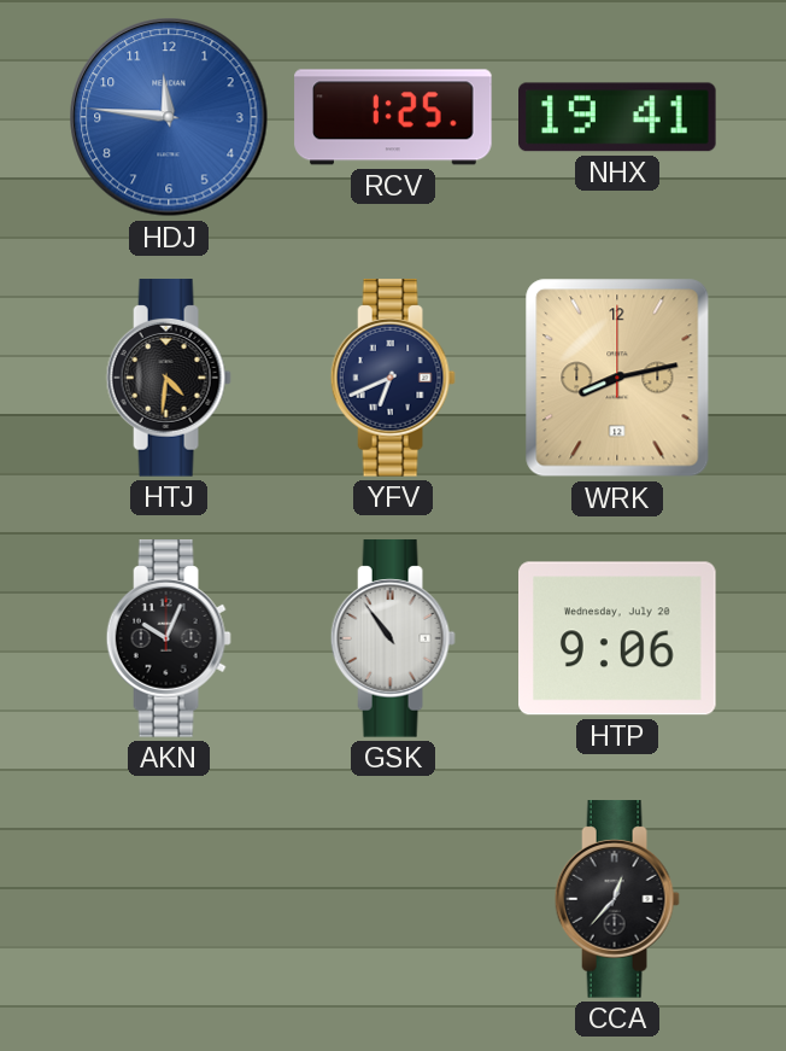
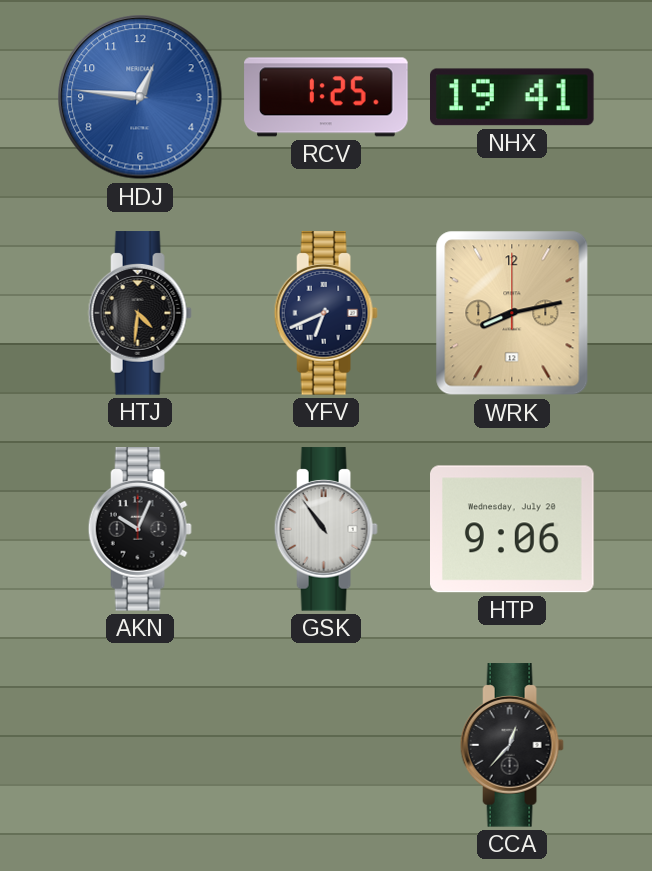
HDJ: 11:46 -> 12:46 (140, 97)
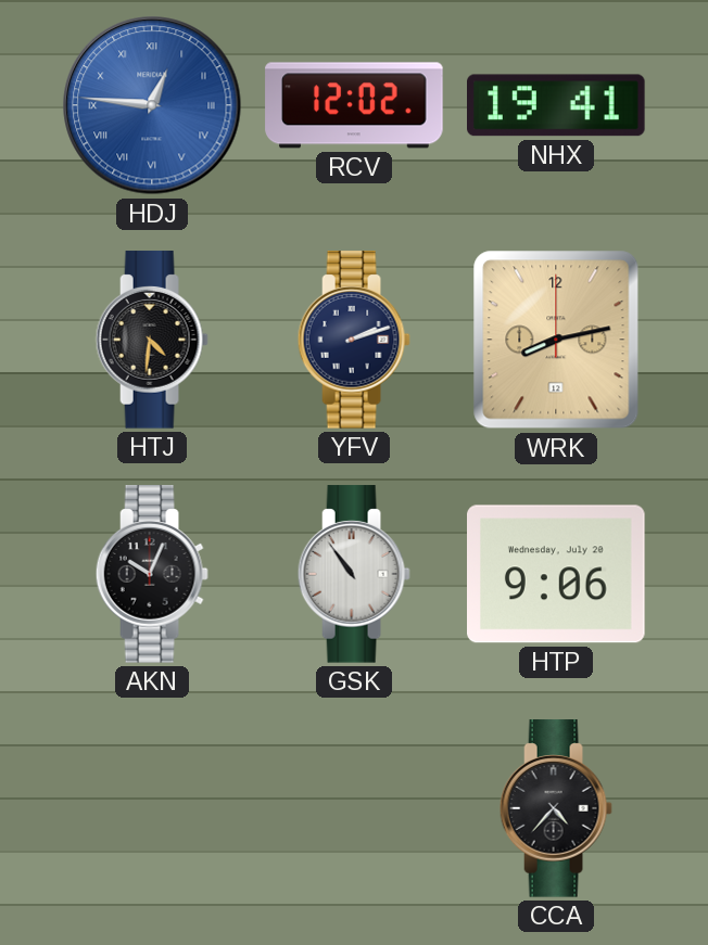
HDJ numerals: Arabic -> Roman (152, 105)
RCV: 1:25 -> 12:02 (354, 105)
YFV: 6:41 -> 2:12 (354, 340)
CCA: 12:37 -> 4:37 (556, 808)
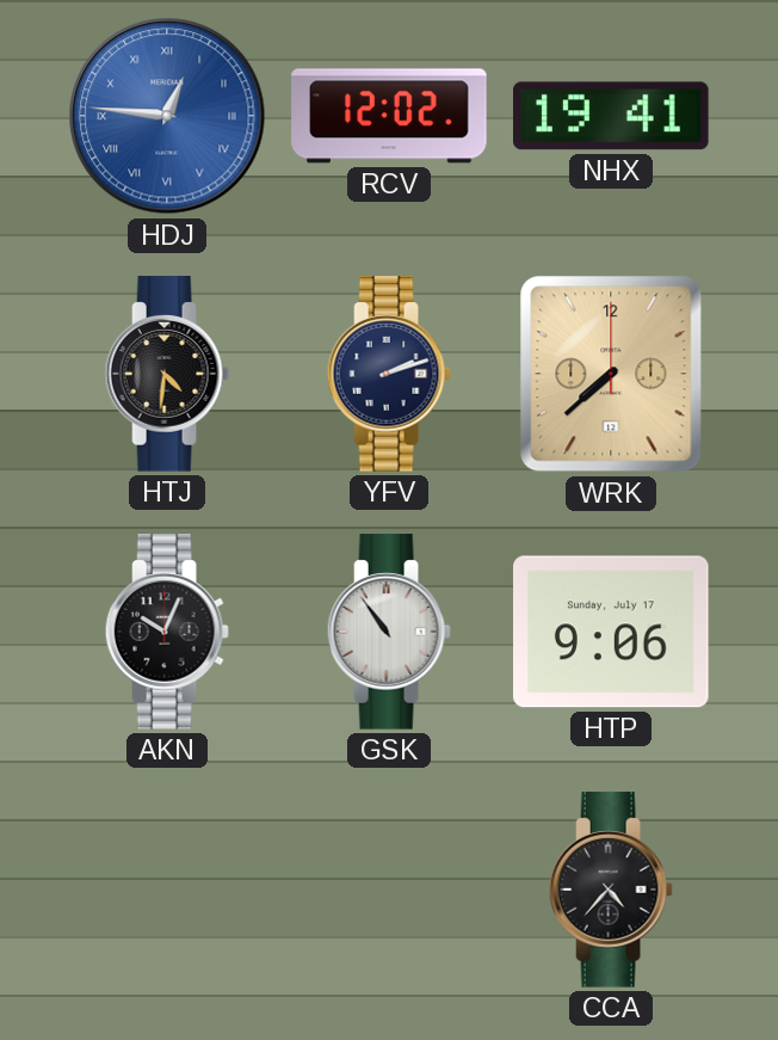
WRK: 8:13 -> 7:38 (611, 374)
HTP date: Wednesday, July 20 -> Sunday, July 17 (612, 632)
